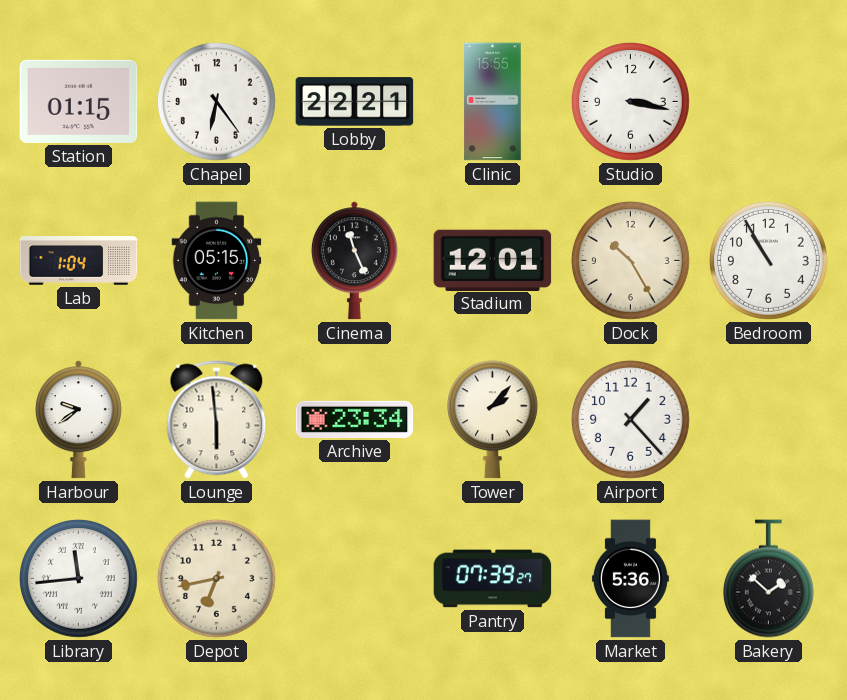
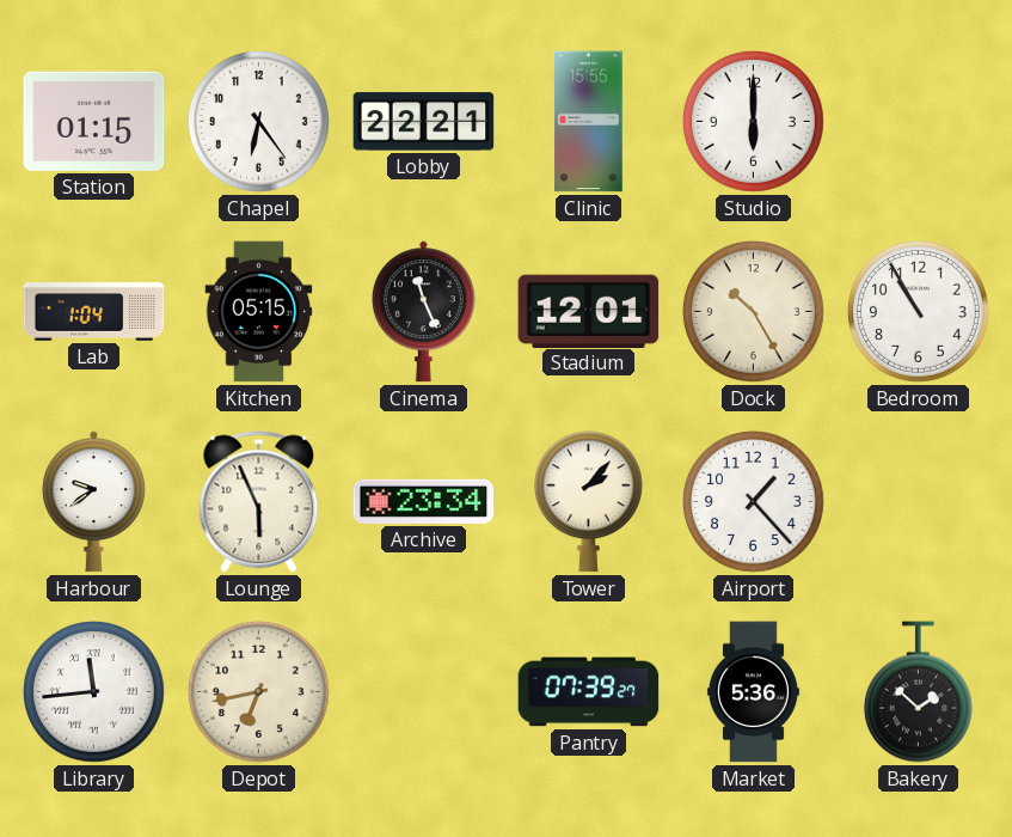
Studio: 3:17 -> 6:00 (753, 121)
Lounge: 5:59 -> 5:56 (259, 502)
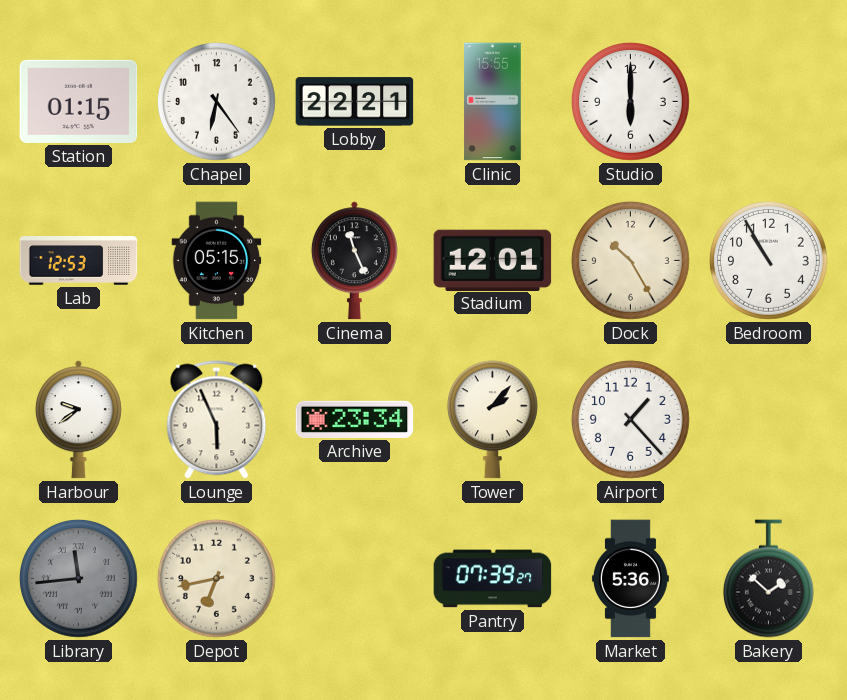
Lab: 1:04 -> 12:53 (79, 261)
Library dial: white -> grey (78, 578)
